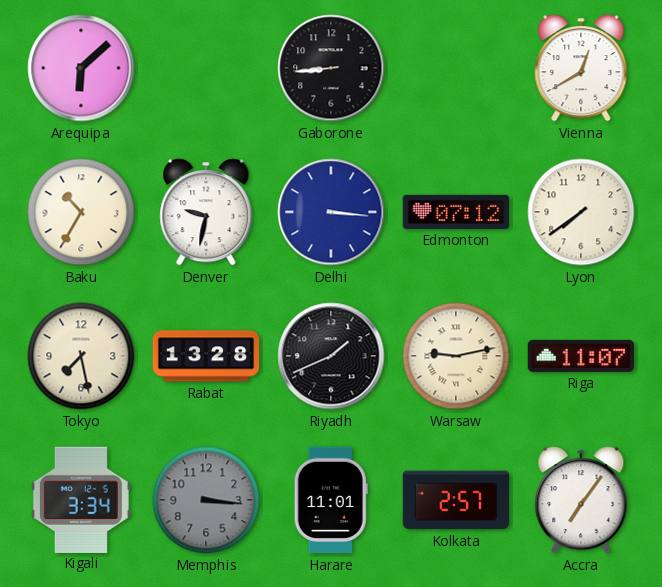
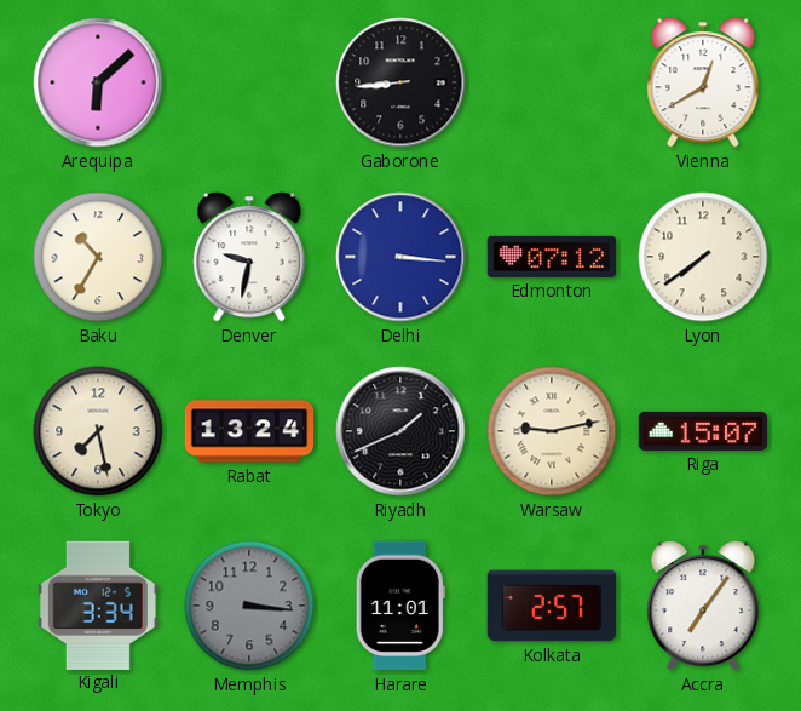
Rabat: 13:28 -> 13:24 (249, 431)
Riga: 11:07 -> 15:07 (703, 431)
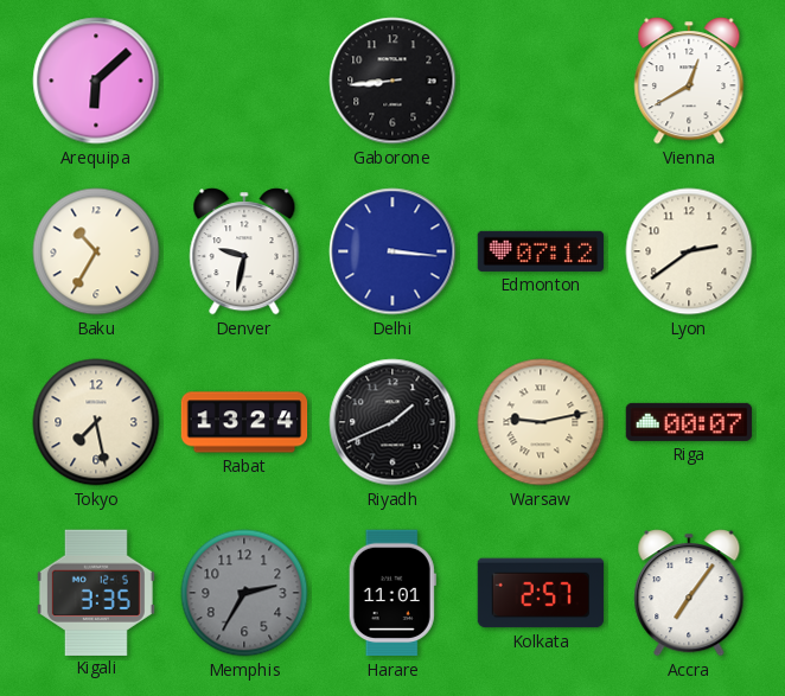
Lyon: 7:39 -> 2:39 (689, 251)
Riga: 15:07 -> 00:07 (689, 422)
Kigali: 3:34 -> 3:35 (96, 592)
Memphis: 3:16 -> 2:35 (244, 593)
